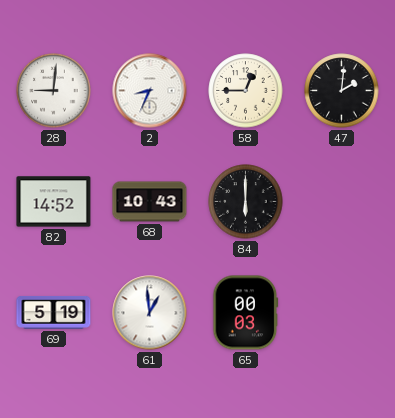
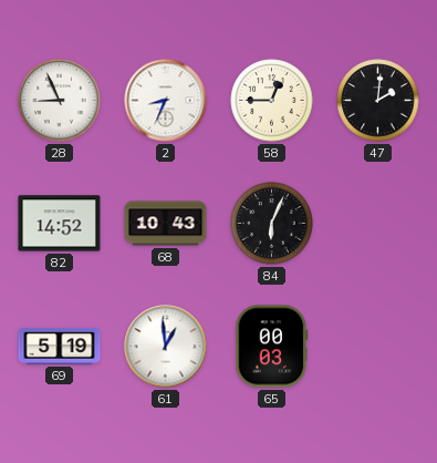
28: 9:01 -> 8:56 (60, 101)
84: 6:00 -> 6:04 (272, 224)
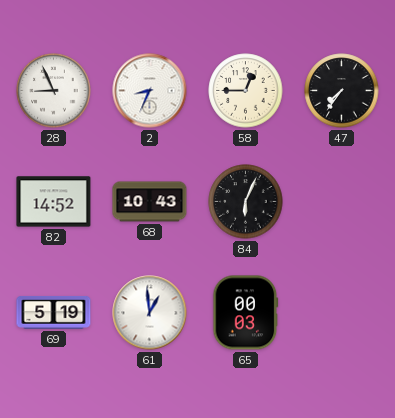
47: 2:01 -> 7:36 (342, 91)
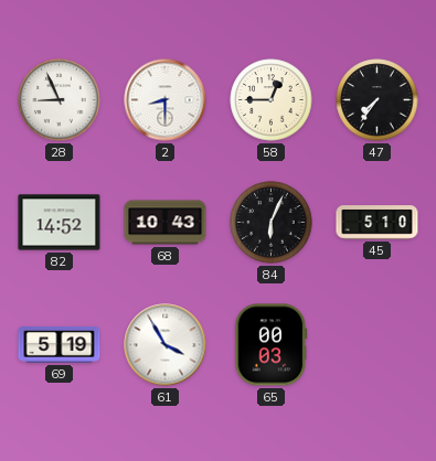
2: 8:34 -> 8:30 (166, 100)
45: none -> 5:10 (377, 223)
61: 12:59 -> 3:55 (166, 345)
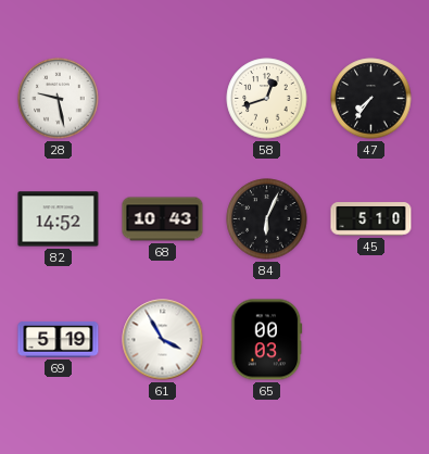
28: 8:56 -> 9:28 (59, 99)
2: 8:30 -> none (166, 100)
58: 12:45 -> 12:42 (267, 99)
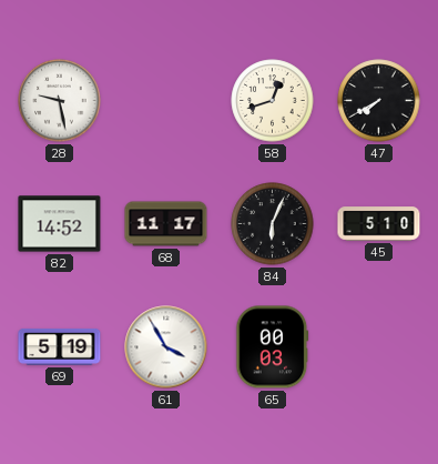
47: 7:36 -> 7:40 (379, 101)
68: 10:43 -> 11:17 (166, 224)
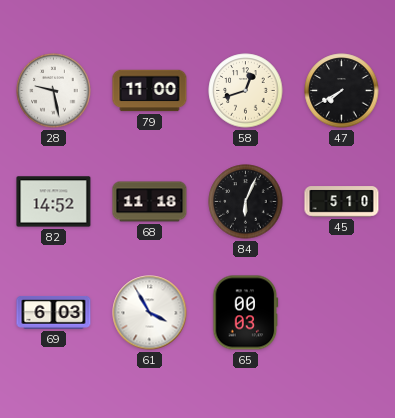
79: none -> 11:00 (150, 91)
68: 11:17 -> 11:18 (150, 202)
69: 5:19 -> 6:03 (54, 312)
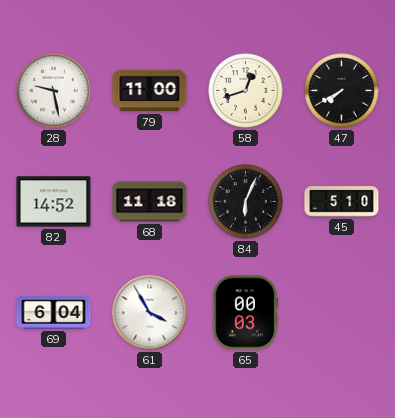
69: 6:03 -> 6:04 (54, 312)
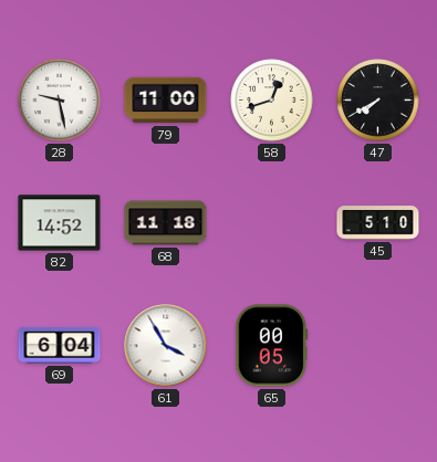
84: 6:04 -> none (246, 202)
65: 00:03 -> 00:05 (272, 346)
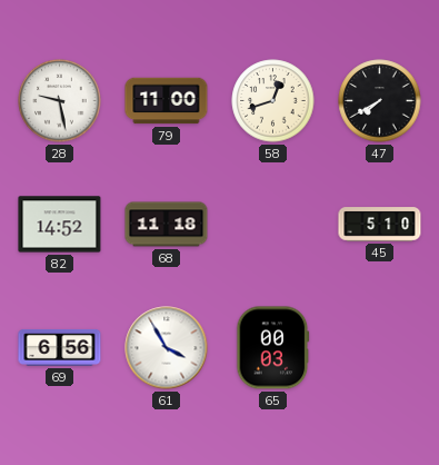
69: 6:04 -> 6:56 (60, 347)
65: 00:05 -> 00:03 (273, 348)
